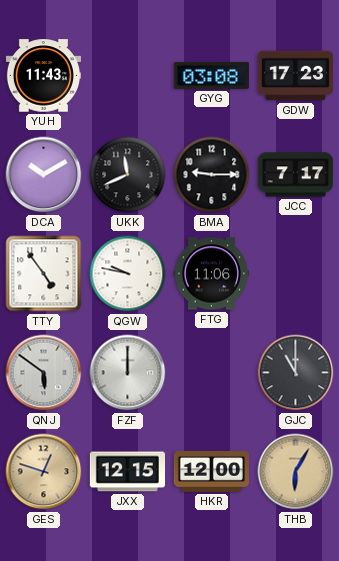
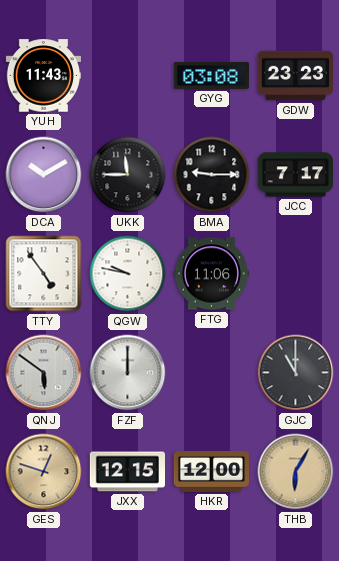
GDW: 17:23 -> 23:23 (295, 76)
UKK: 11:41 -> 11:45 (128, 175)
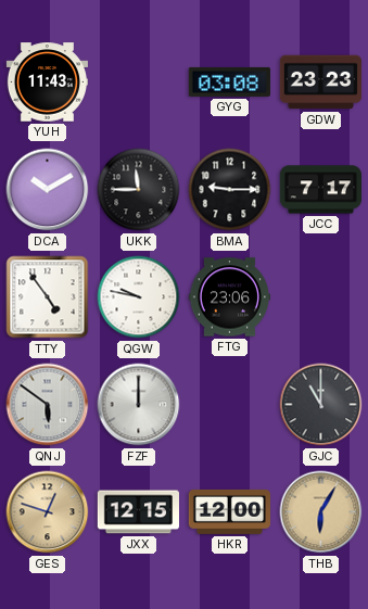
FTG: 11:06 -> 23:06 (229, 297)
